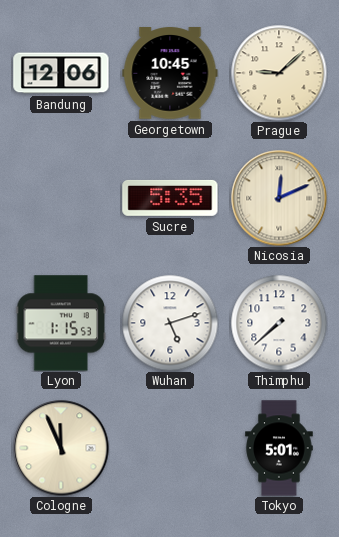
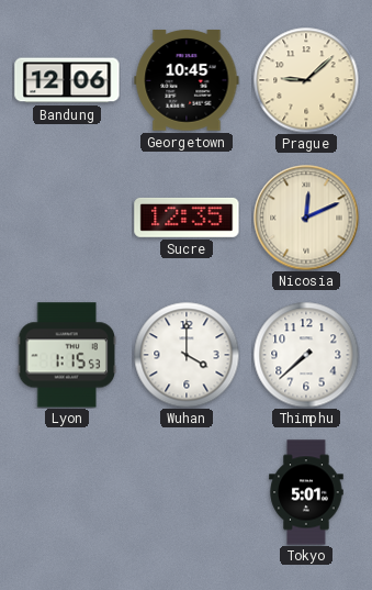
Sucre: 5:35 -> 12:35 (187, 218)
Wuhan: 5:12 -> 4:00 (187, 355)
Cologne: 11:56 -> none (61, 448)
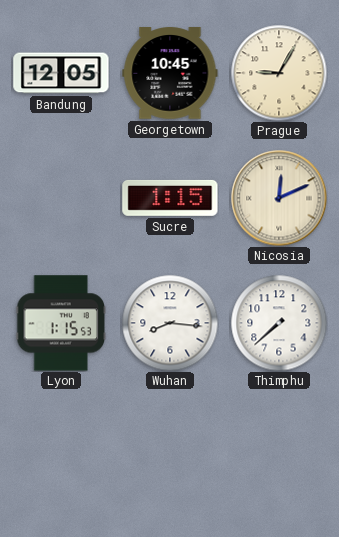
Bandung: 12:06 -> 12:05 (61, 73)
Prague: 9:08 -> 9:05 (279, 73)
Sucre: 12:35 -> 1:15 (170, 198)
Wuhan: 4:00 -> 8:16 (170, 323)
Tokyo: 5:01 -> none (306, 492)
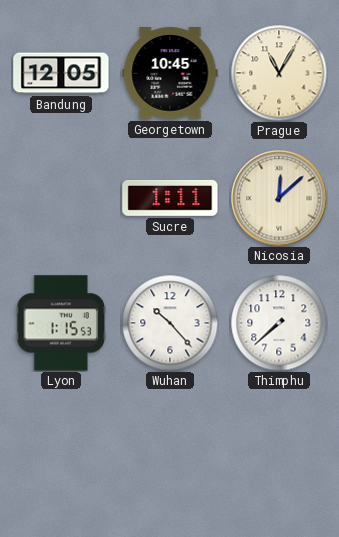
Prague: 9:05 -> 11:05 (279, 73)
Sucre: 1:15 -> 1:11 (170, 198)
Nicosia: 12:11 -> 12:08 (279, 198)
Wuhan: 8:16 -> 10:23 (170, 323)
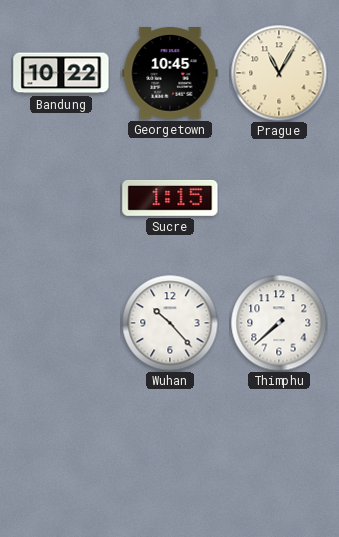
Bandung: 12:05 -> 10:22 (61, 73)
Sucre: 1:11 -> 1:15 (170, 198)
Nicosia: 12:08 -> none (279, 198)
Lyon: 1:15 -> none (61, 323)
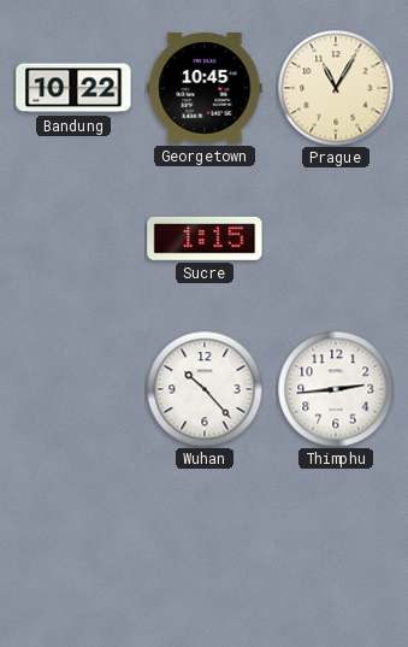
Thimphu: 7:38 -> 2:44 (336, 389)
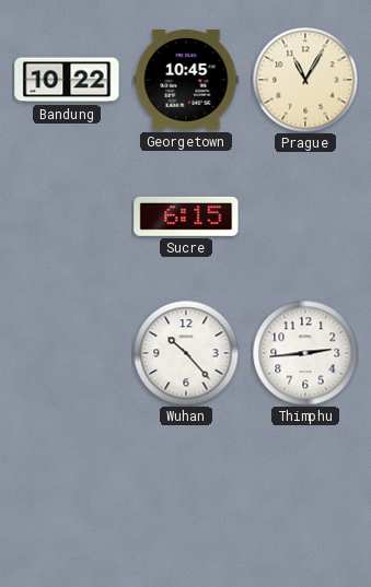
Sucre: 1:15 -> 6:15 (186, 216)
